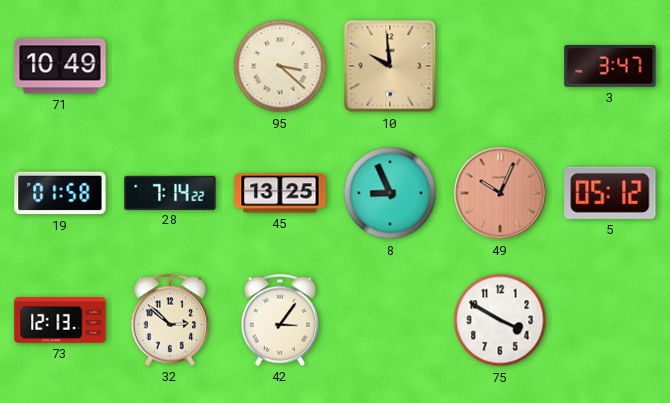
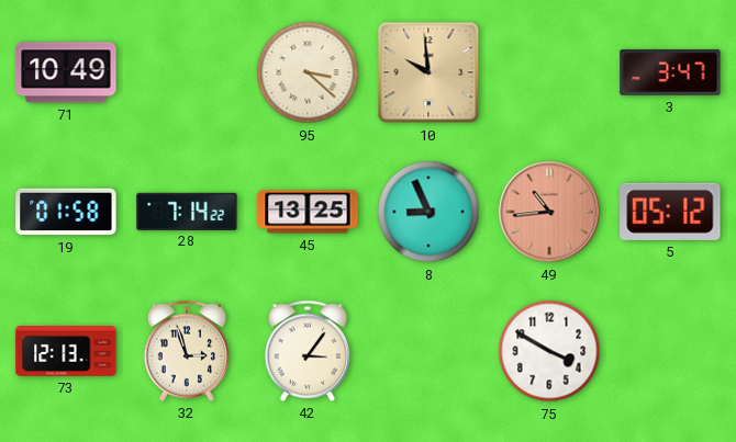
49: 10:04 -> 10:44 (549, 212)
32: 2:52 -> 2:57 (187, 351)
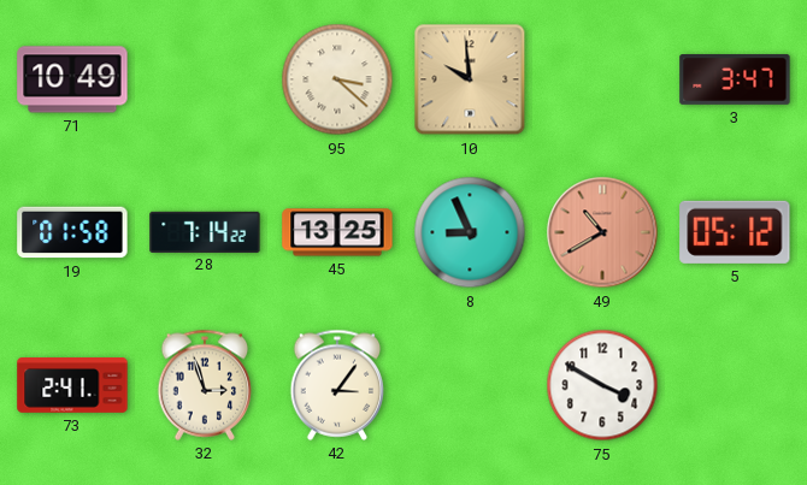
49: 10:44 -> 10:40 (602, 232)
73: 12:13 -> 2:41 (72, 386)
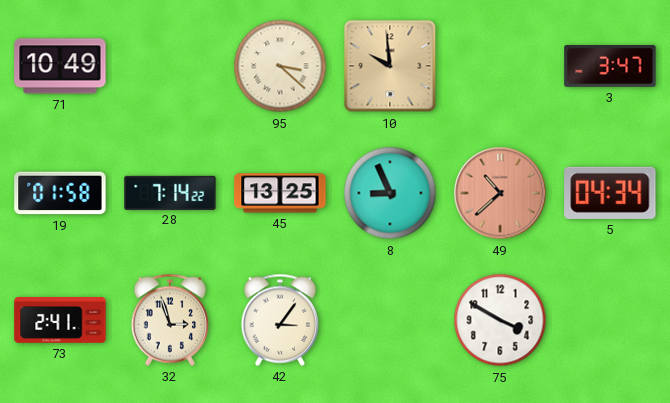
49: 10:40 -> 10:38 (500, 193)
5: 05:12 -> 04:34 (610, 193)
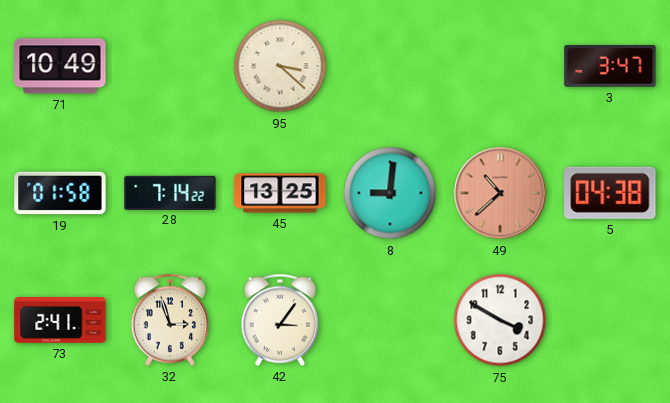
10: 9:59 -> none (390, 66)
8: 8:56 -> 9:01 (390, 193)
5: 04:34 -> 04:38 (610, 193)
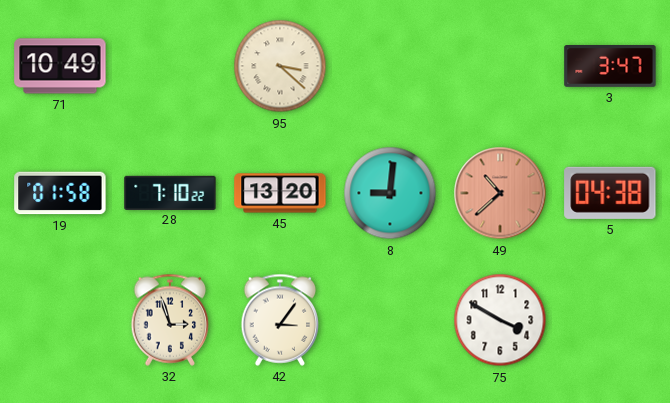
28: 7:14 -> 7:10 (170, 192)
45: 13:25 -> 13:20 (280, 193)
73: 2:41 -> none (60, 321)
